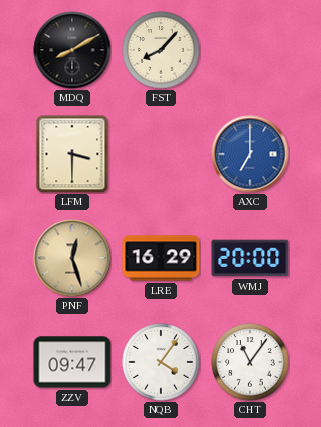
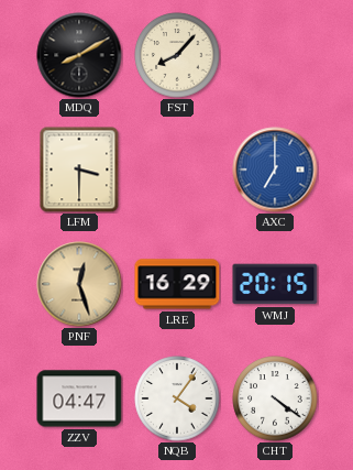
WMJ: 20:00 -> 20:15 (275, 284)
ZZV: 09:47 -> 04:47 (79, 398)
CHT: 11:06 -> 4:21 (275, 398)
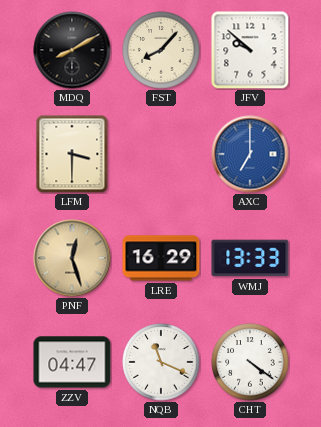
JFV: none -> 9:52 (250, 50)
WMJ: 20:15 -> 13:33 (250, 258)
NQB: 4:06 -> 11:19 (161, 362)
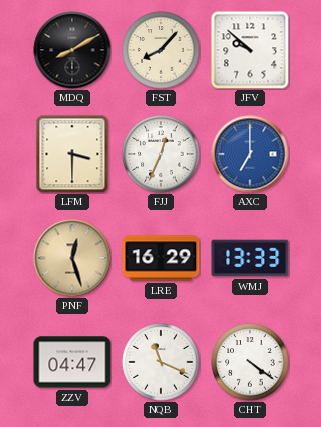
FJJ: none -> 12:34 (161, 154)
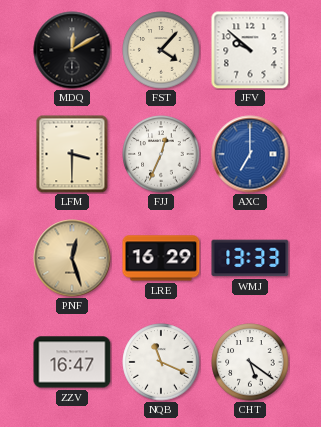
MDQ: 8:10 -> 12:10 (72, 50)
FST: 8:07 -> 4:07 (161, 50)
ZZV: 04:47 -> 16:47 (72, 362)
CHT: 4:21 -> 5:21 (250, 362)
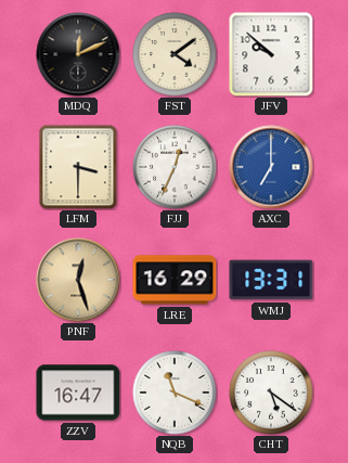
MDQ: 12:10 -> 12:11 (78, 54)
FST: 4:07 -> 4:09 (175, 54)
WMJ: 13:33 -> 13:31 (271, 280)
